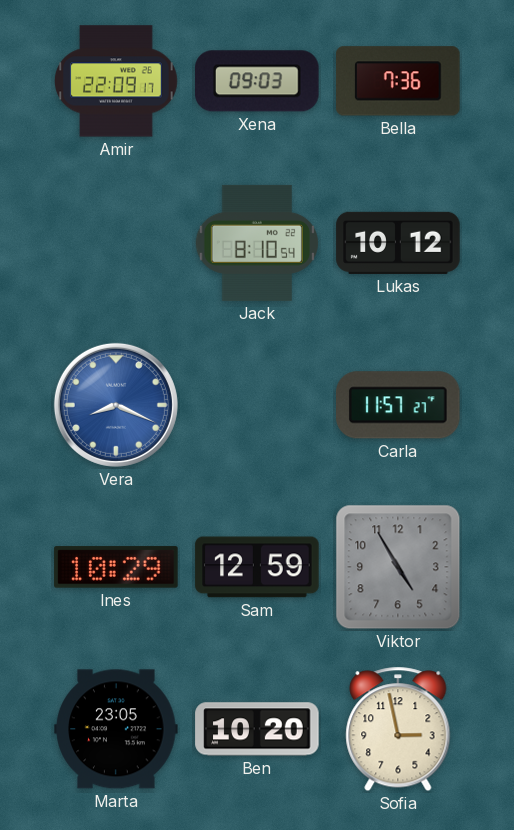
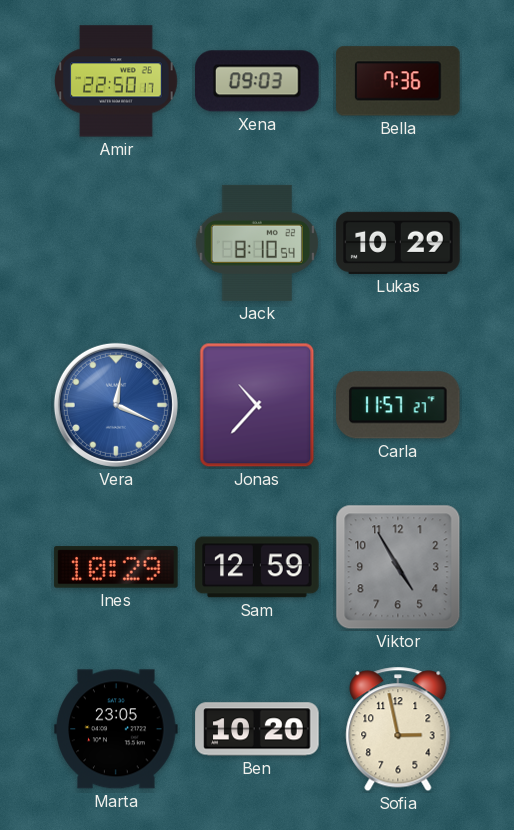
Amir: 22:09 -> 22:50 (117, 81)
Lukas: 10:12 -> 10:29 (398, 243)
Vera: 8:19 -> 12:19 (116, 405)
Jonas: none -> 10:37 (257, 405)
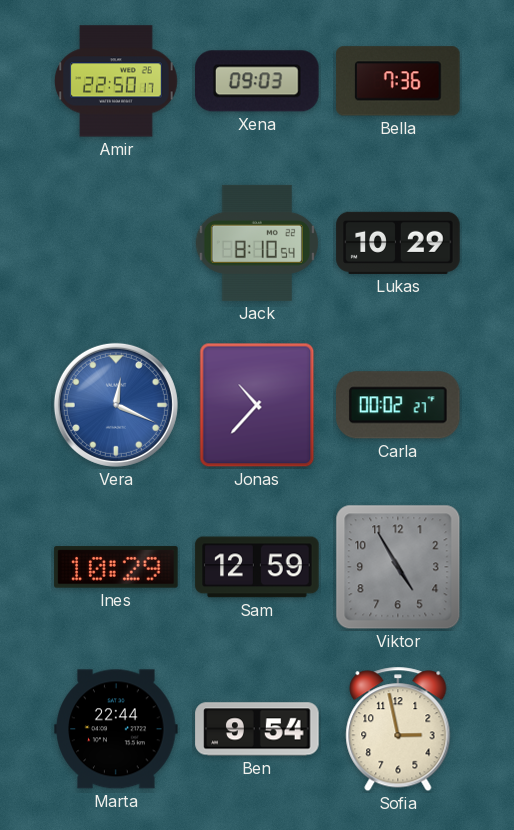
Carla: 11:57 -> 00:02 (399, 405)
Marta: 23:05 -> 22:44 (116, 729)
Ben: 10:20 -> 9:54 (257, 729)
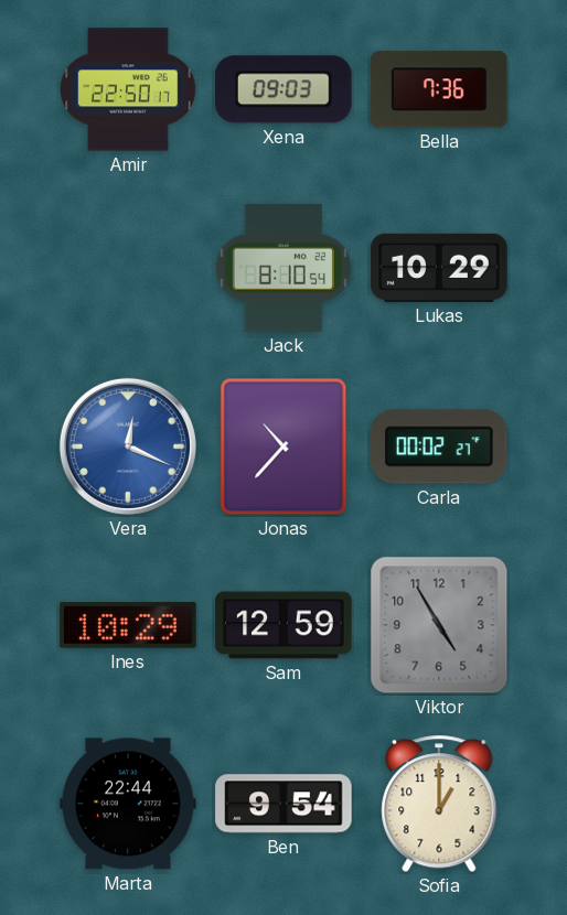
Sofia: 2:58 -> 1:00 (439, 804)
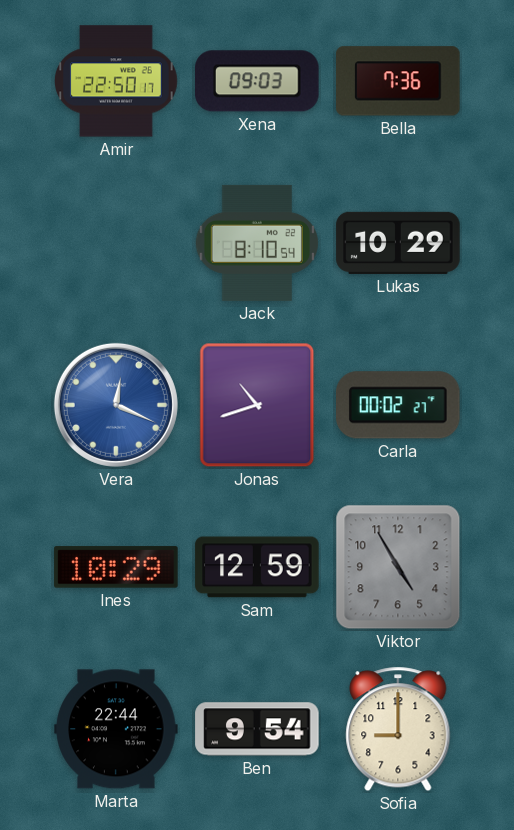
Jonas: 10:37 -> 10:42 (257, 405)
Sofia: 1:00 -> 9:00 (398, 729)
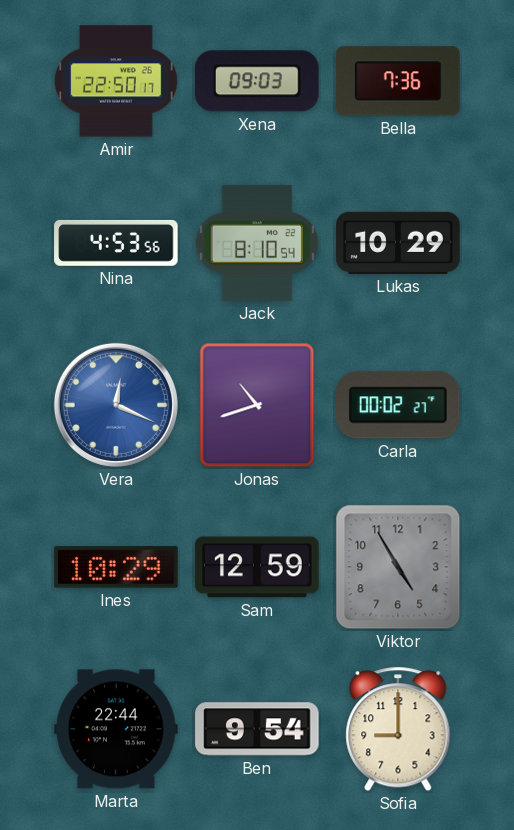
Nina: none -> 4:53 (116, 243)
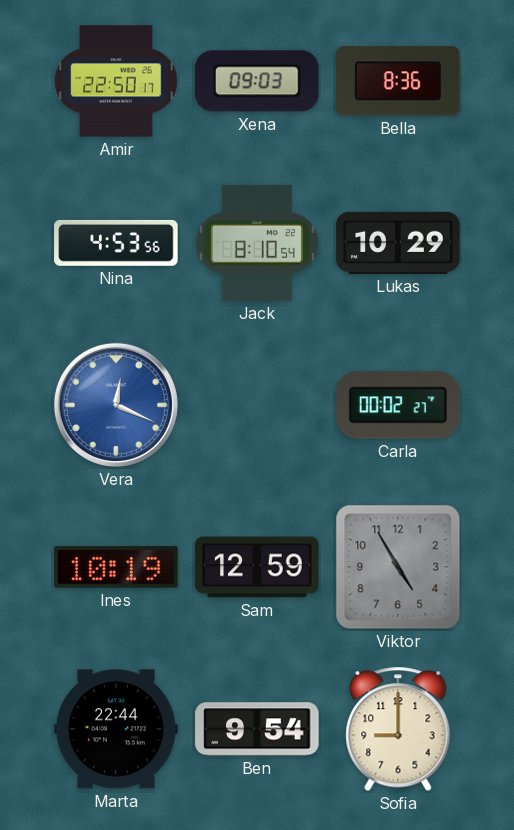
Bella: 7:36 -> 8:36 (398, 81)
Jonas: 10:42 -> none (257, 405)
Ines: 10:29 -> 10:19 (116, 567)
